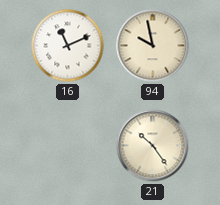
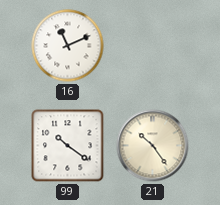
94: 9:58 -> none (153, 46)
99: none -> 10:21 (68, 146)
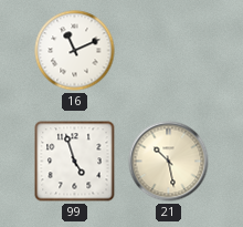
99: 10:21 -> 4:57 (75, 162)
21: 10:24 -> 10:28 (169, 162)
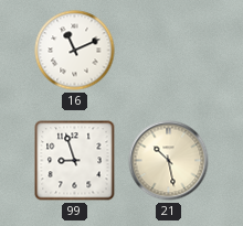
99: 4:57 -> 8:57 (75, 161)
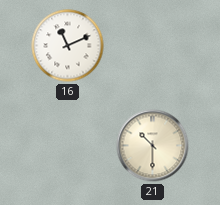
99: 8:57 -> none (75, 161)
21: 10:28 -> 10:30 (153, 146)
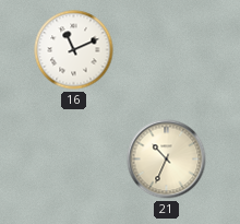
21: 10:30 -> 10:34 (167, 160)
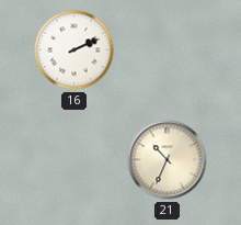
16: 11:11 -> 2:11 (74, 50)
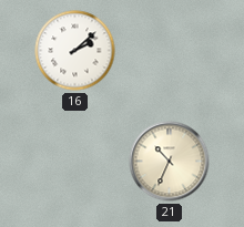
16: 2:11 -> 2:08 (75, 51)
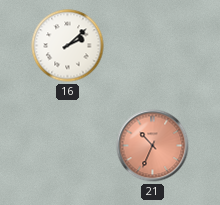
21 dial: cream -> salmon (153, 146)
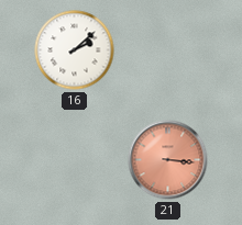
21: 10:34 -> 3:16 (168, 160)
